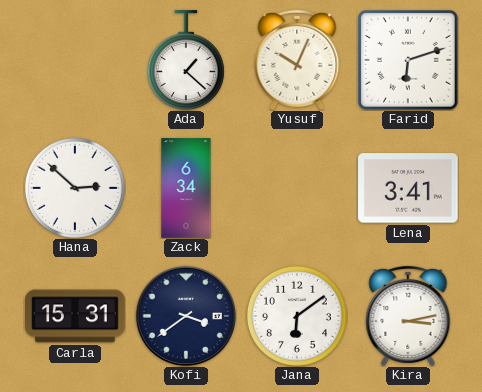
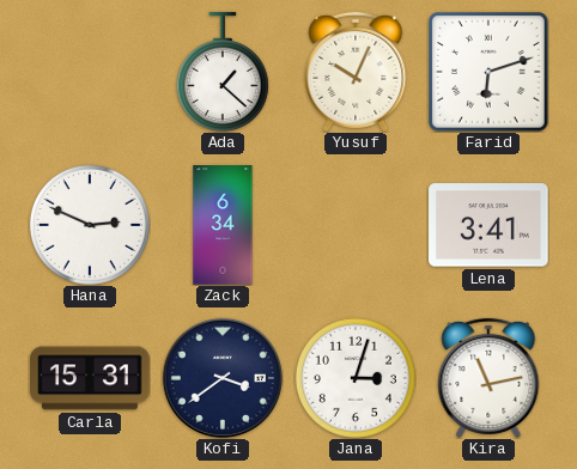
Hana: 2:52 -> 2:49 (90, 225)
Jana: 6:09 -> 3:03 (356, 378)
Kira: 3:13 -> 11:13 (488, 378)
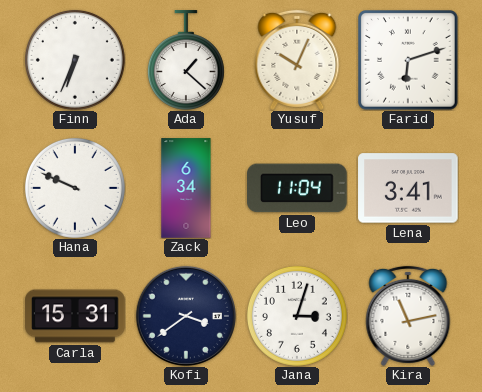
Finn: none -> 6:34 (75, 60)
Hana: 2:49 -> 9:49 (75, 188)
Leo: none -> 11:04 (297, 188)
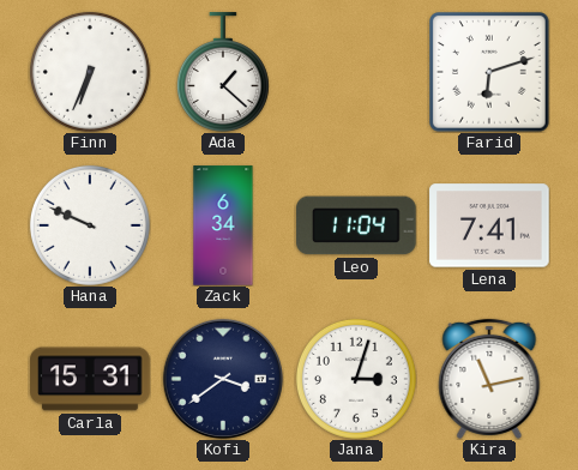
Yusuf: 10:04 -> none (297, 60)
Lena: 3:41 -> 7:41 (489, 225)
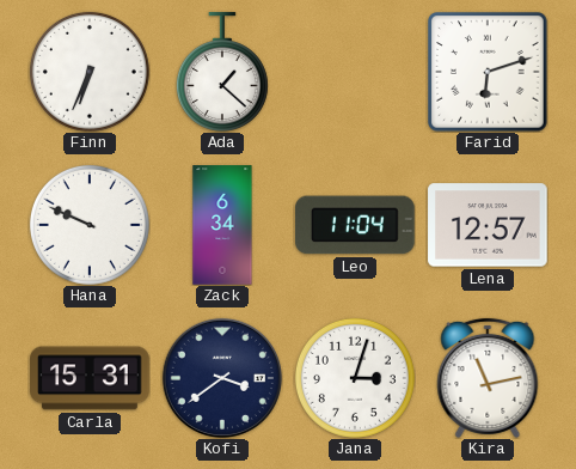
Lena: 7:41 -> 12:57 (488, 225)
